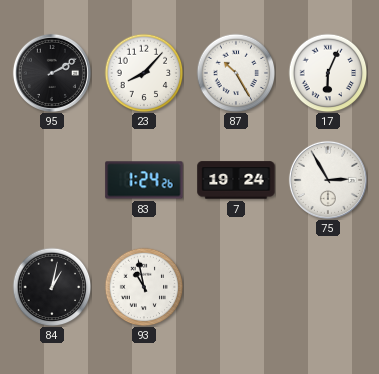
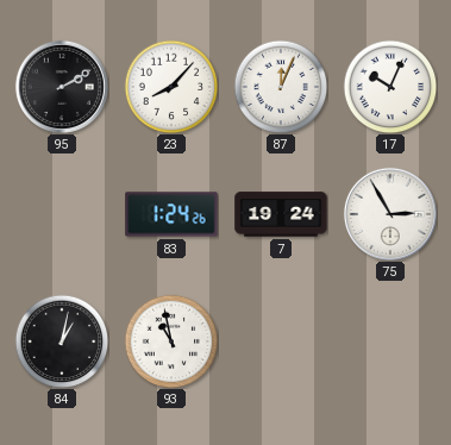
87: 10:25 -> 12:04 (281, 87)
17: 6:04 -> 10:04 (390, 87)
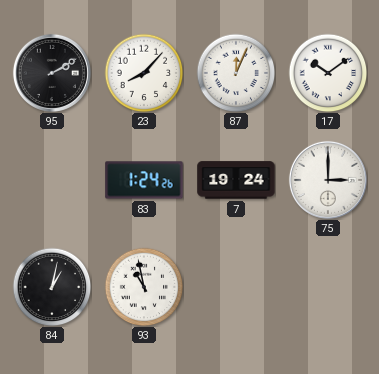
17: 10:04 -> 10:09 (328, 73)
75: 2:55 -> 3:00 (328, 180)
